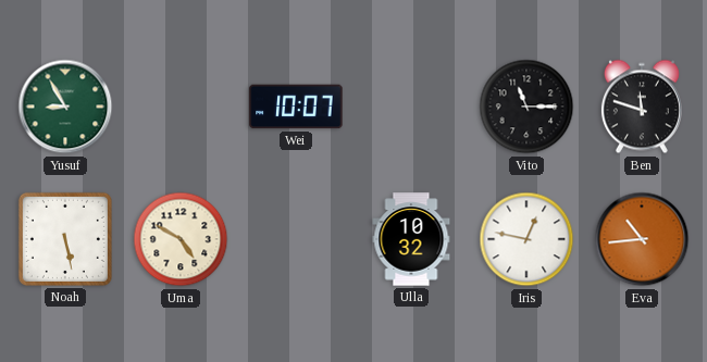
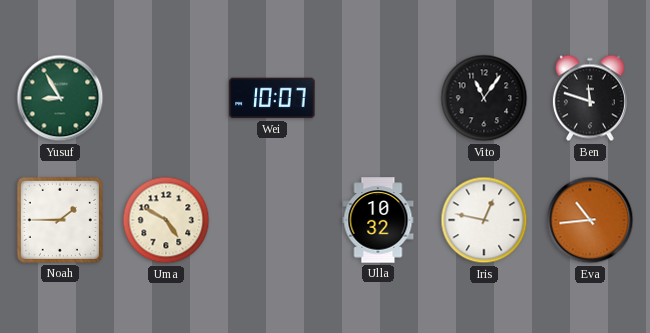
Vito: 11:15 -> 11:06 (484, 98)
Noah: 5:28 -> 1:45 (60, 220)
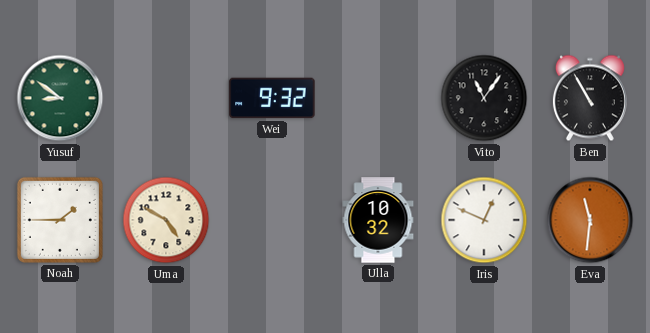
Yusuf: 8:55 -> 8:51 (60, 98)
Wei: 10:07 -> 9:32 (272, 98)
Ben: 11:48 -> 10:55 (590, 98)
Iris: 12:47 -> 12:49 (484, 220)
Eva: 10:44 -> 11:31 (590, 220)
